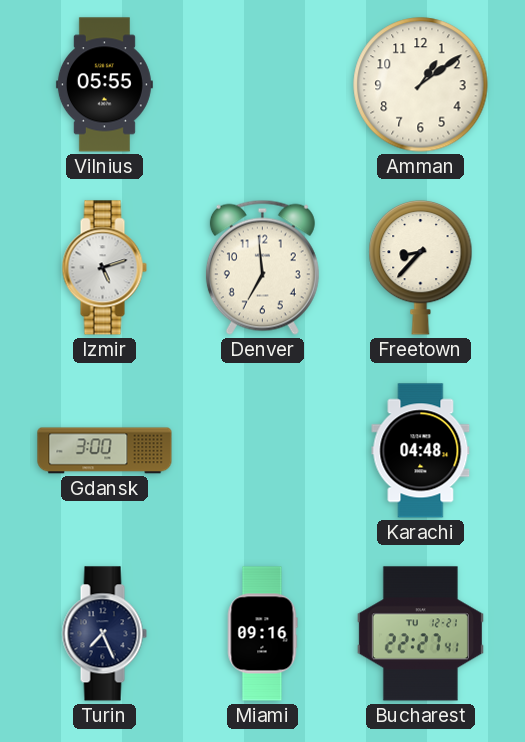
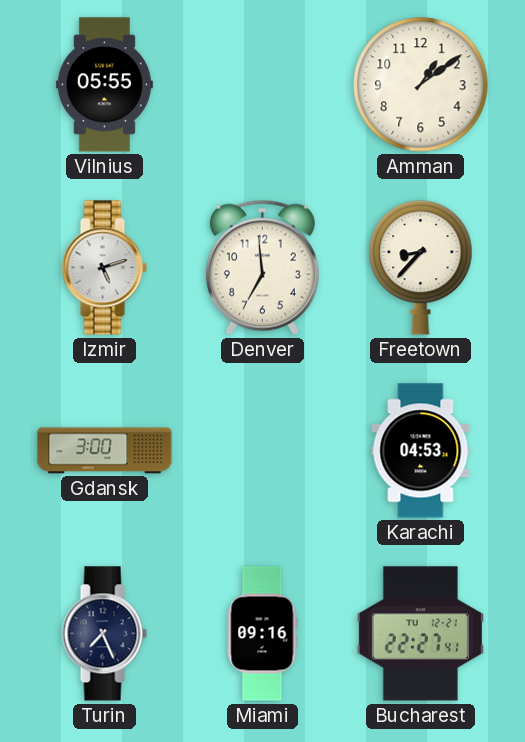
Karachi: 04:48 -> 04:53 (421, 451)
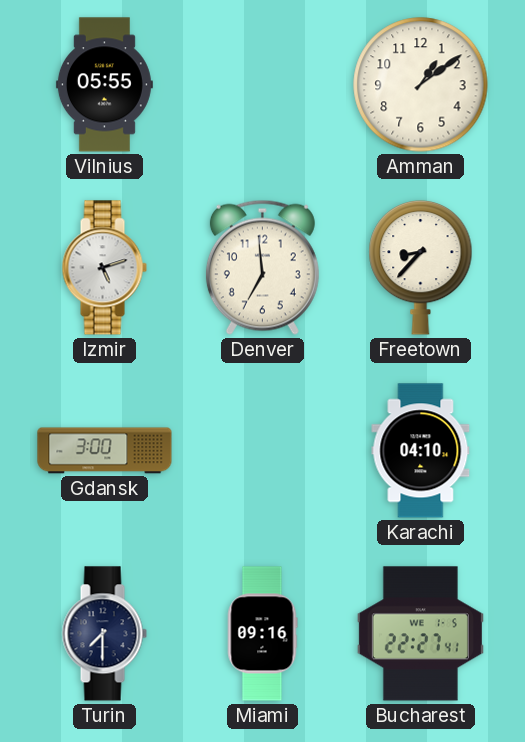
Karachi: 04:53 -> 04:10 (421, 451)
Turin: 7:26 -> 7:30 (104, 634)
Bucharest date: TU 12-21 -> WE 1-5 (420, 634)
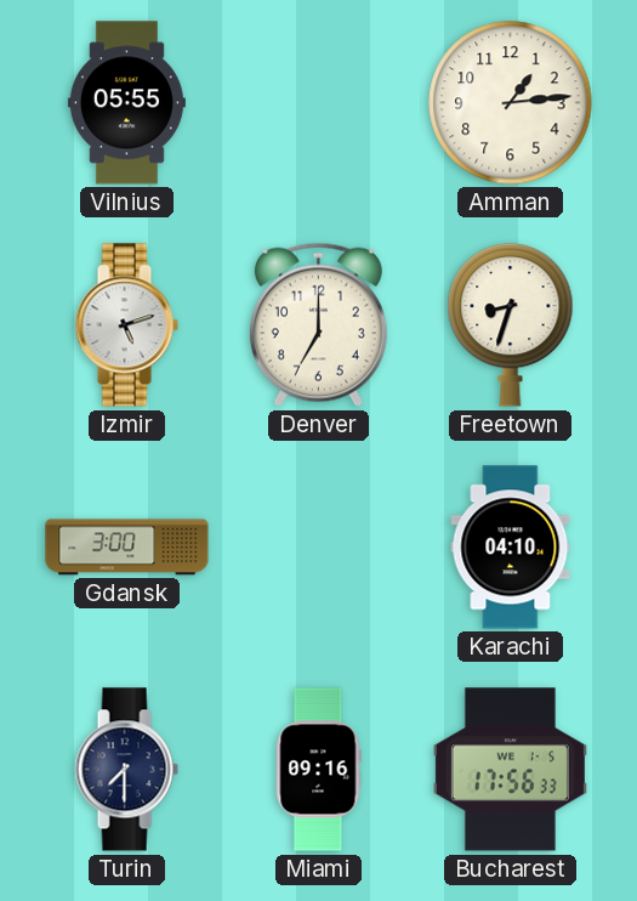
Amman: 1:09 -> 1:14 (511, 103)
Denver: 6:59 -> 7:00 (318, 324)
Freetown: 8:37 -> 8:33 (511, 324)
Bucharest: 22:27 -> 17:56 (510, 770)
